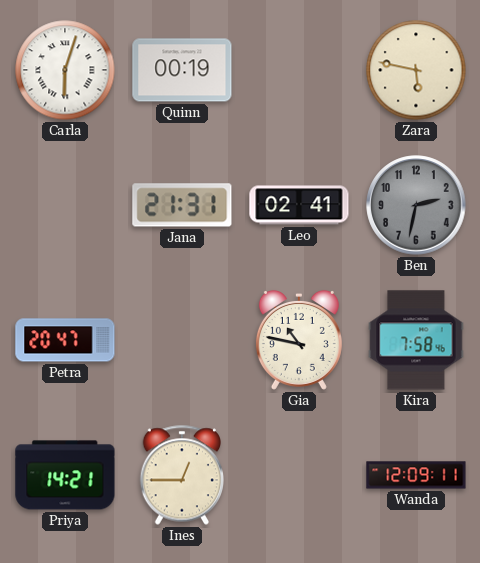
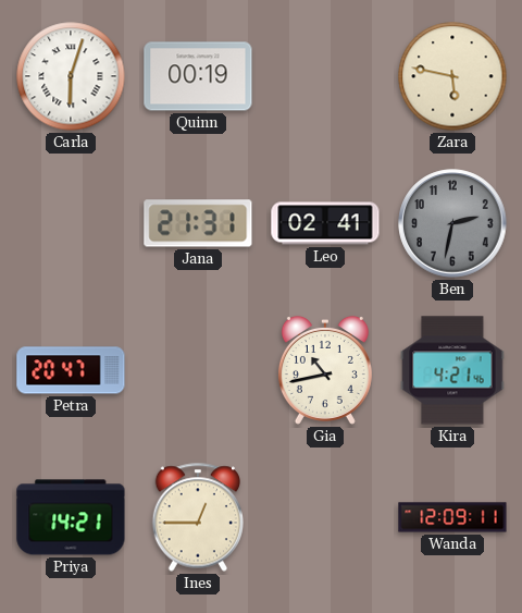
Gia: 10:47 -> 10:43 (325, 370)
Kira: 7:58 -> 4:21 (452, 370)
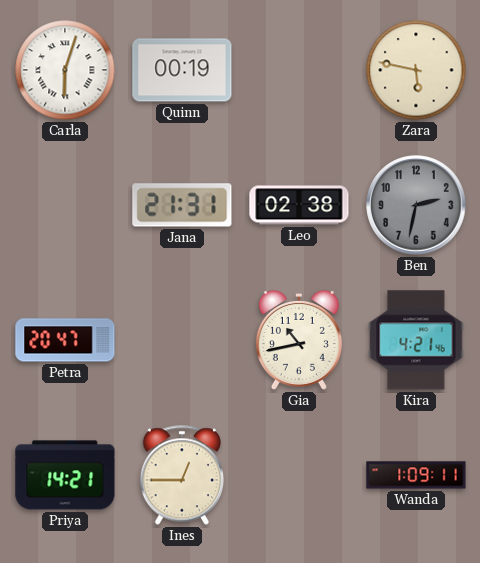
Leo: 02:41 -> 02:38 (299, 205)
Wanda: 12:09 -> 1:09 (416, 475)
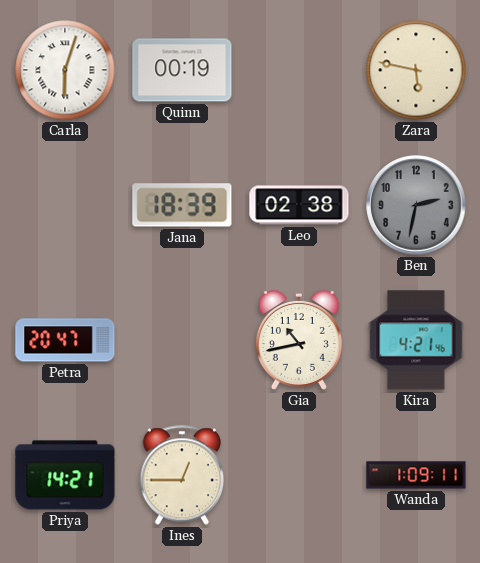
Jana: 21:31 -> 18:39 (182, 205)
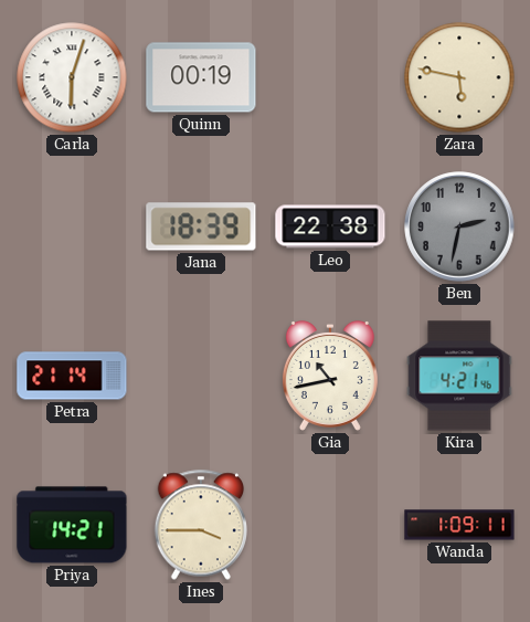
Leo: 02:38 -> 22:38 (330, 226)
Petra: 20:47 -> 21:14 (72, 376)
Ines: 12:45 -> 3:45 (200, 525)
